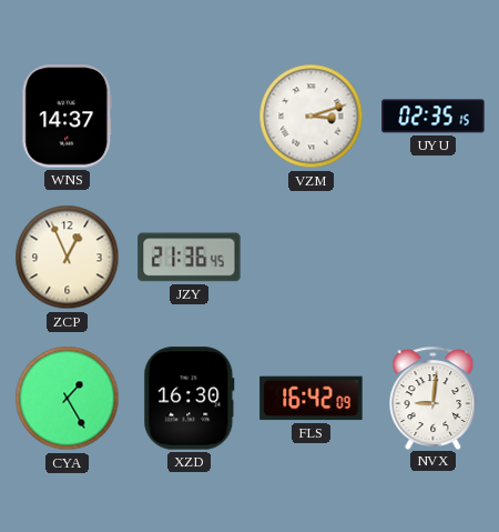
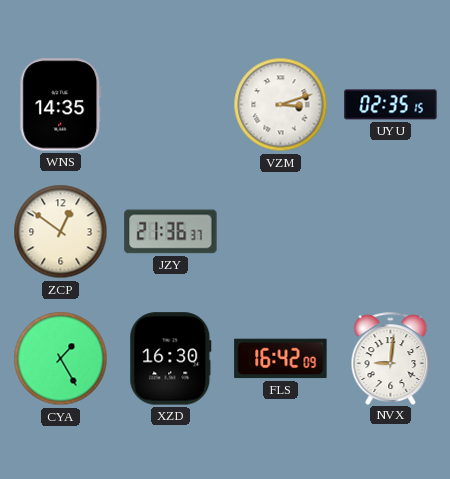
WNS: 14:37 -> 14:35 (61, 105)
ZCP: 12:56 -> 12:51 (61, 232)
JZY: 21:36:45 -> 21:36:37 (171, 232)
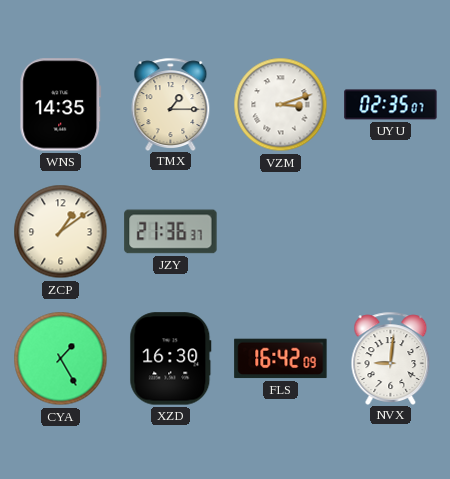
TMX: none -> 1:15 (171, 104)
UYU: 02:35:15 -> 02:35:07 (391, 105)
ZCP: 12:51 -> 1:09 (61, 232)
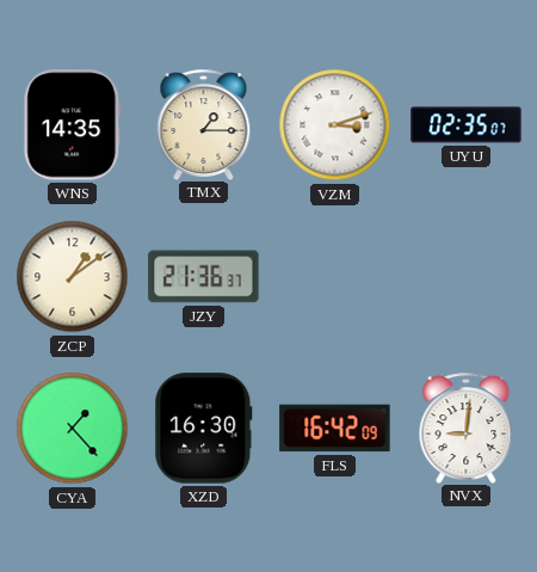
CYA: 1:25 -> 1:23 (73, 429)
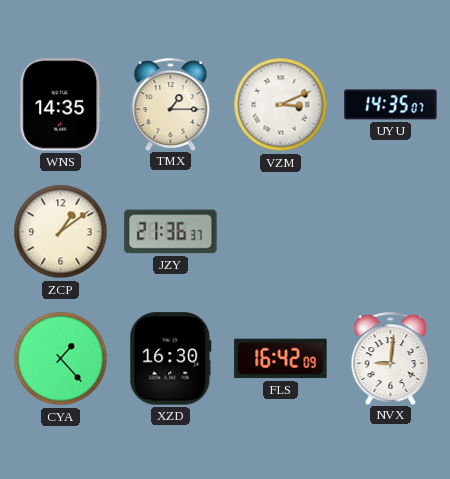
VZM: 3:12 -> 3:11 (281, 105)
UYU: 02:35 -> 14:35 (391, 105)
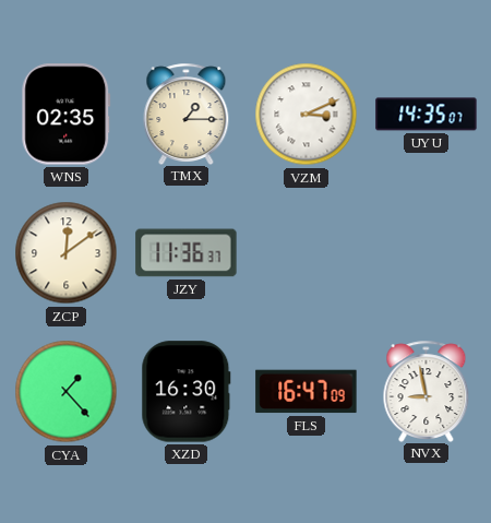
WNS: 14:35 -> 02:35 (67, 115)
ZCP: 1:09 -> 12:09 (67, 253)
JZY: 21:36 -> 11:36 (187, 253)
FLS: 16:42 -> 16:47 (307, 392)
NVX: 9:01 -> 8:58 (427, 391)
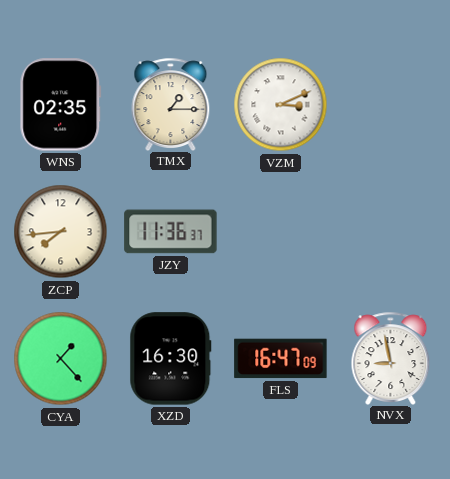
UYU: 14:35 -> none (427, 115)
ZCP: 12:09 -> 7:44 (61, 232)
